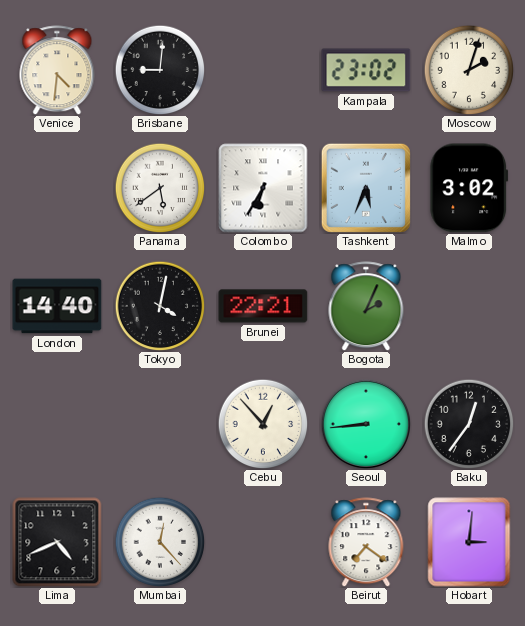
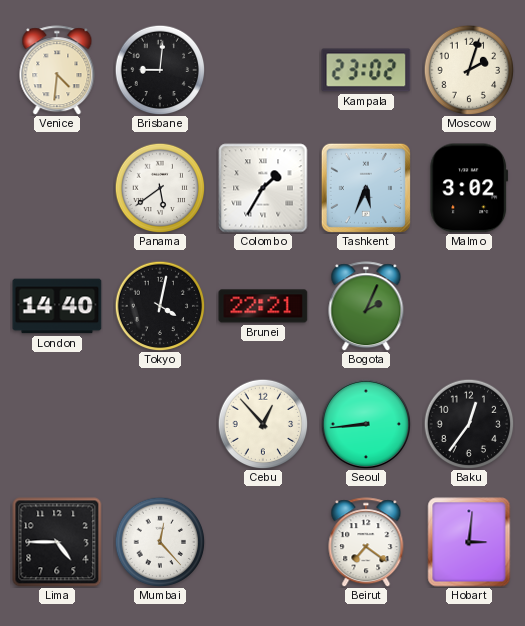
Colombo: 6:35 -> 1:35 (263, 188)
Lima: 4:41 -> 4:45 (57, 542)
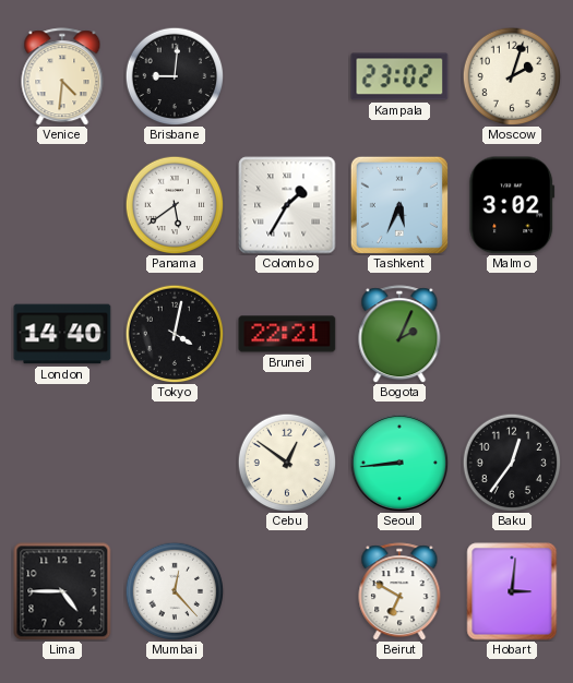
Cebu: 12:53 -> 12:51 (287, 463)
Beirut: 7:21 -> 6:50 (399, 591)
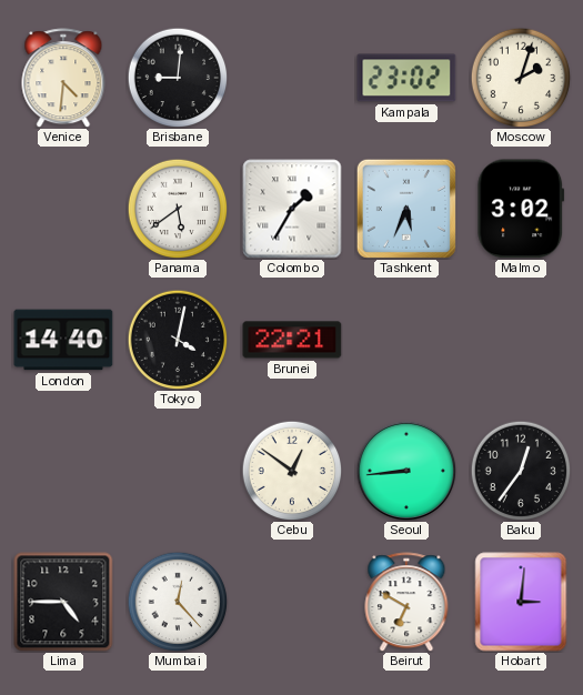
Bogota: 2:04 -> none (399, 334)
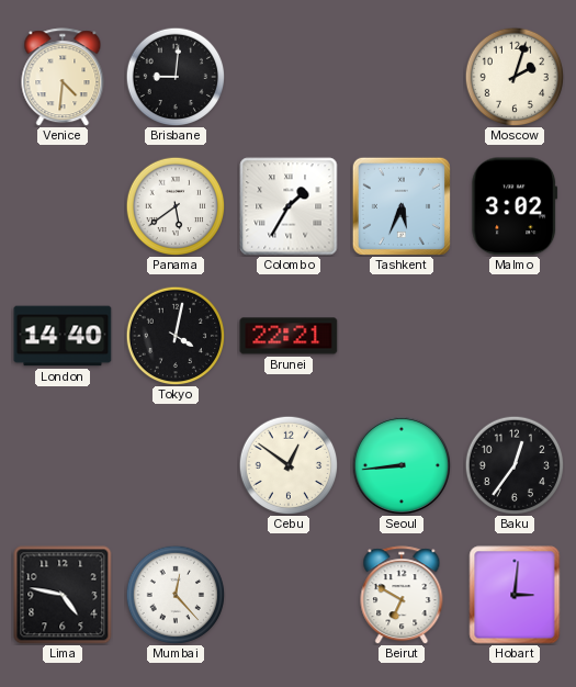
Kampala: 23:02 -> none (406, 78)
Lima: 4:45 -> 4:47 (63, 595)
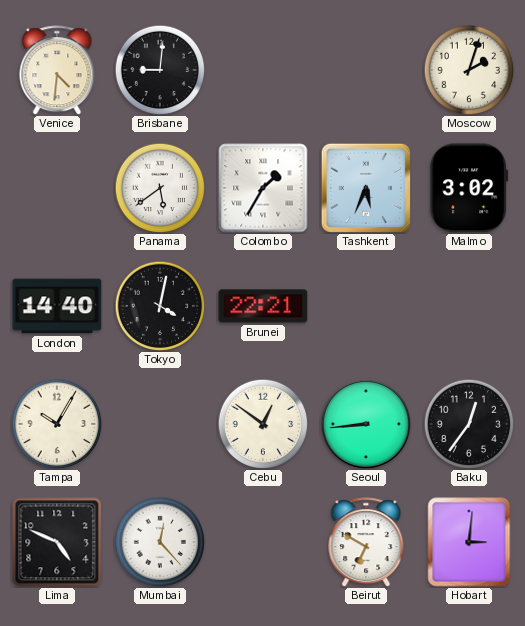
Tampa: none -> 10:05 (57, 424)
Lima: 4:47 -> 4:49 (57, 542)
